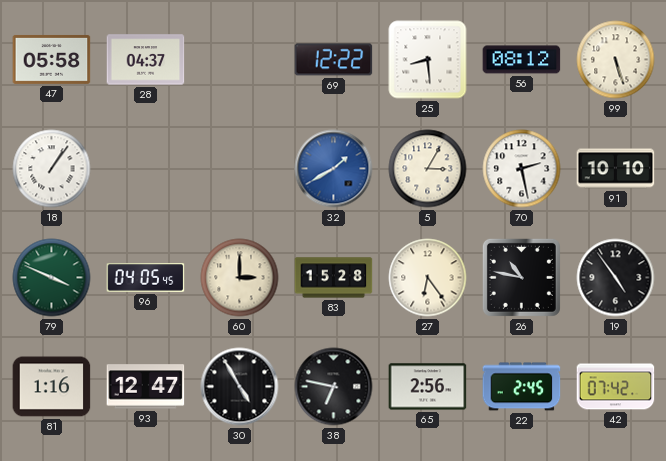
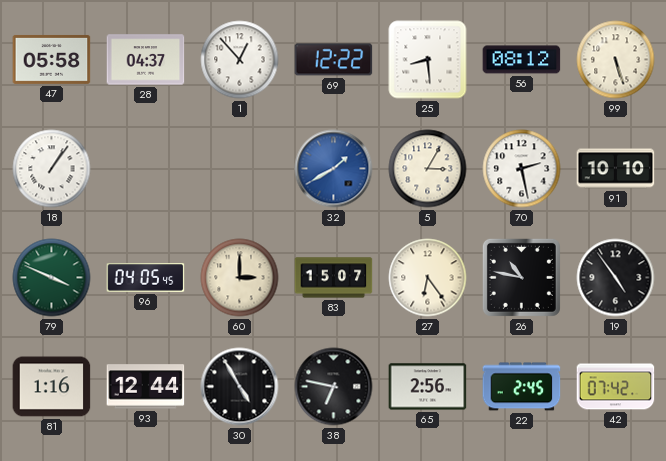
1: none -> 12:53 (240, 60)
83: 15:28 -> 15:07 (334, 278)
93: 12:47 -> 12:44 (146, 387)
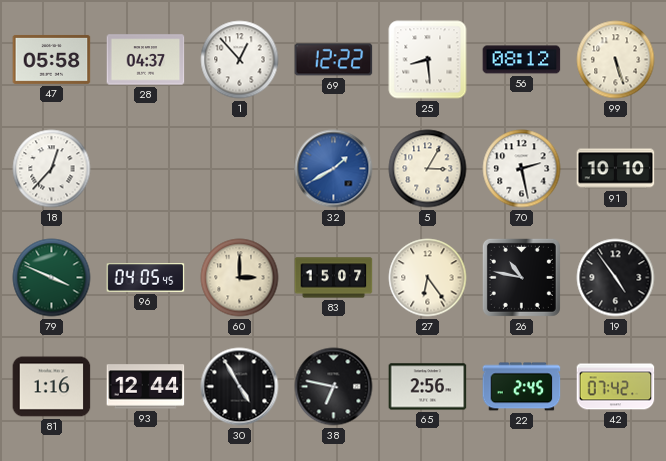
18: 1:06 -> 12:37 (52, 169)
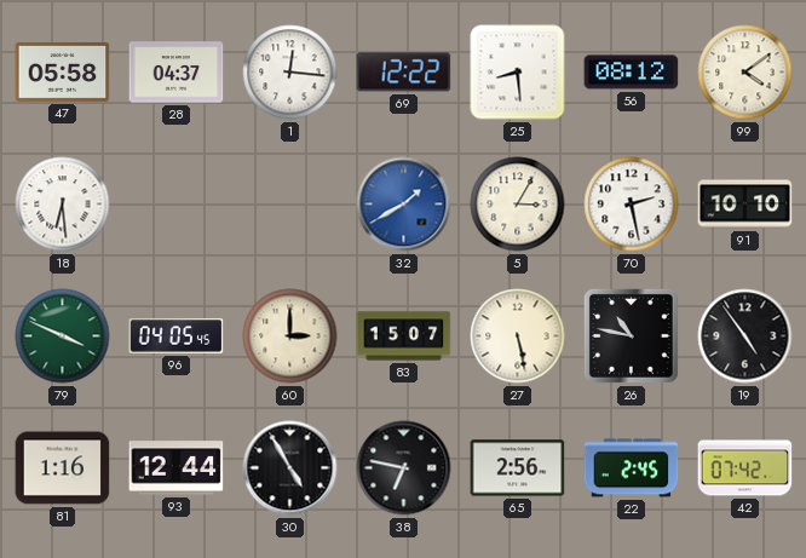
1: 12:53 -> 12:16 (290, 73)
99: 5:27 -> 4:09 (745, 73)
18: 12:37 -> 6:29 (63, 205)
27: 6:24 -> 5:28 (518, 336)
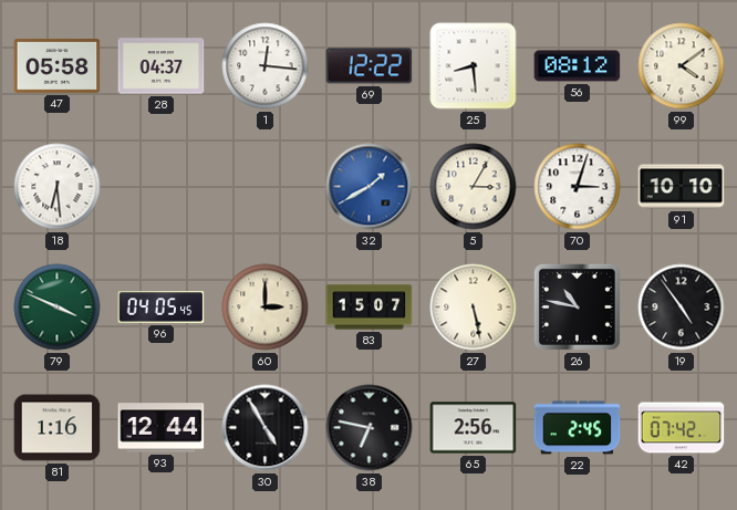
70: 2:28 -> 3:03 (578, 187)
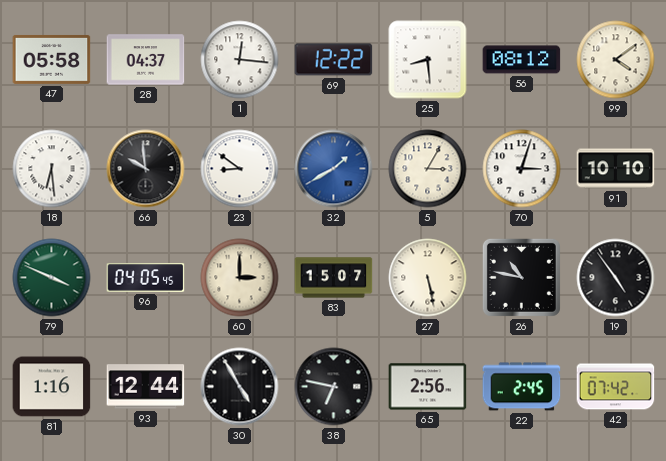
66: none -> 9:59 (146, 169)
23: none -> 8:51 (240, 169)
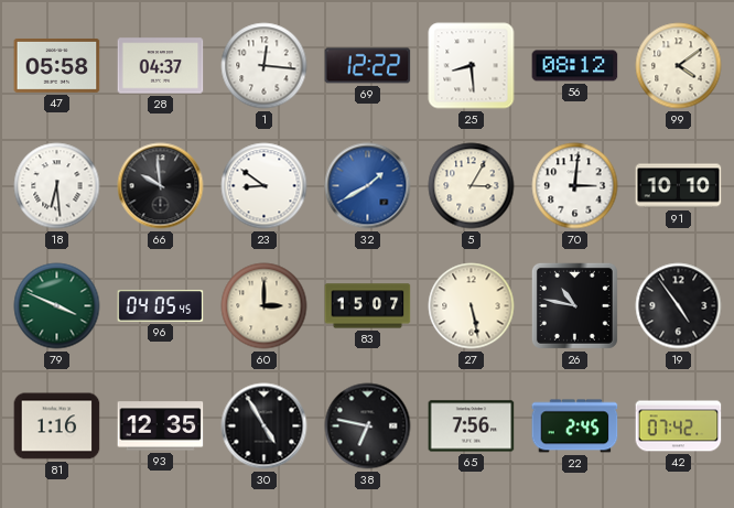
70: 3:03 -> 3:01 (575, 186)
93: 12:44 -> 12:35 (161, 426)
65: 2:56 -> 7:56 (472, 426)
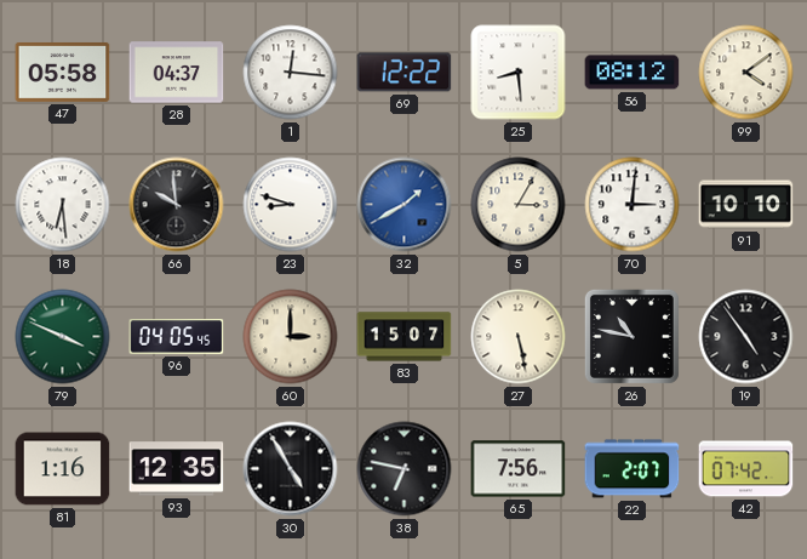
23: 8:51 -> 8:48 (291, 205)
22: 2:45 -> 2:07 (633, 469)
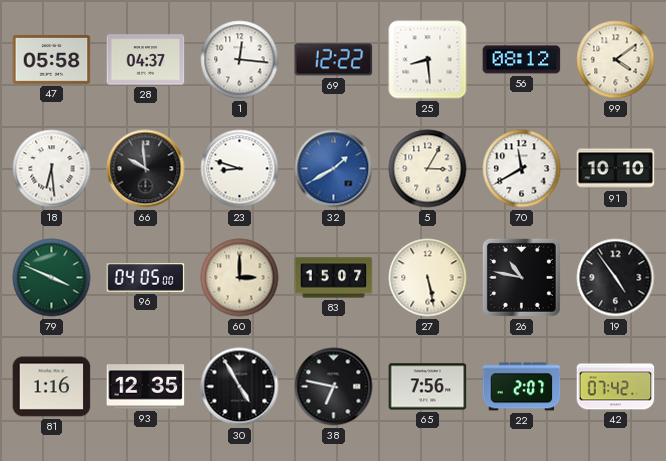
70: 3:01 -> 11:40 (522, 169)
96: 04:05:45 -> 04:05:00 (146, 278)
